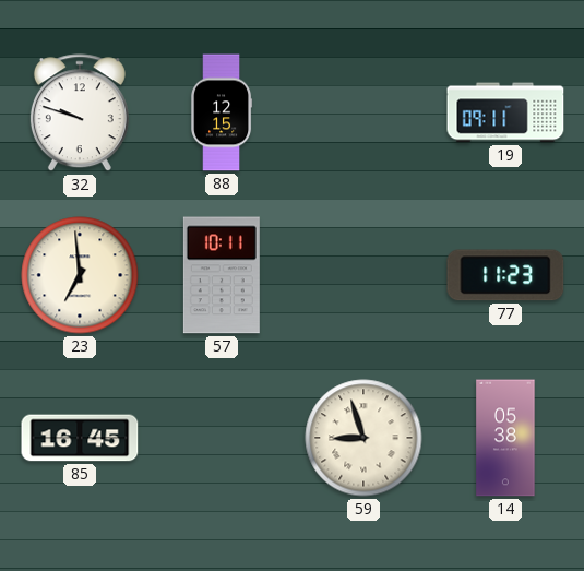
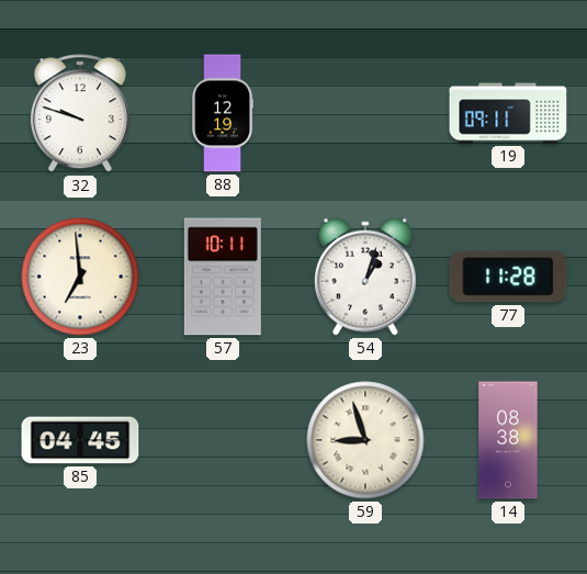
88: 12:15 -> 12:19 (223, 113)
54: none -> 1:03 (365, 277)
77: 11:23 -> 11:28 (508, 277)
85: 16:45 -> 04:45 (80, 440)
14: 05:38 -> 08:38 (508, 440)
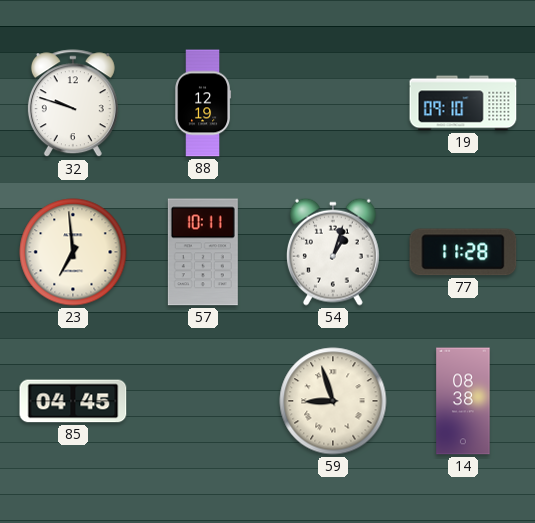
19: 09:11 -> 09:10 (463, 103)
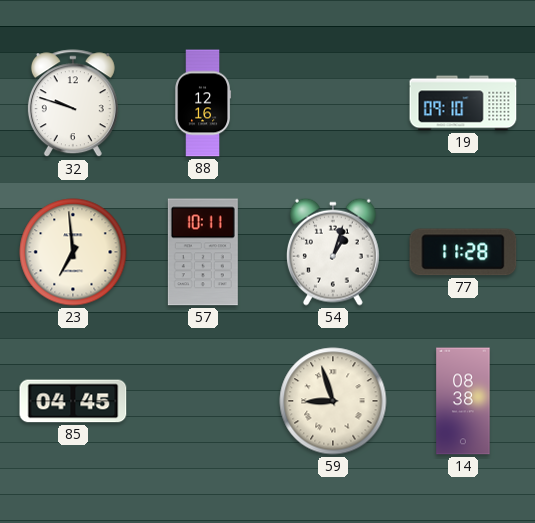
88: 12:19 -> 12:16 (203, 103)
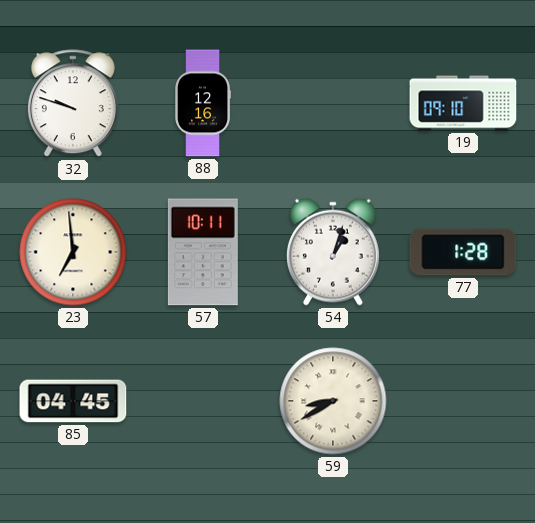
77: 11:28 -> 1:28 (463, 252)
59: 8:57 -> 8:40 (333, 401)
14: 08:38 -> none (463, 401)
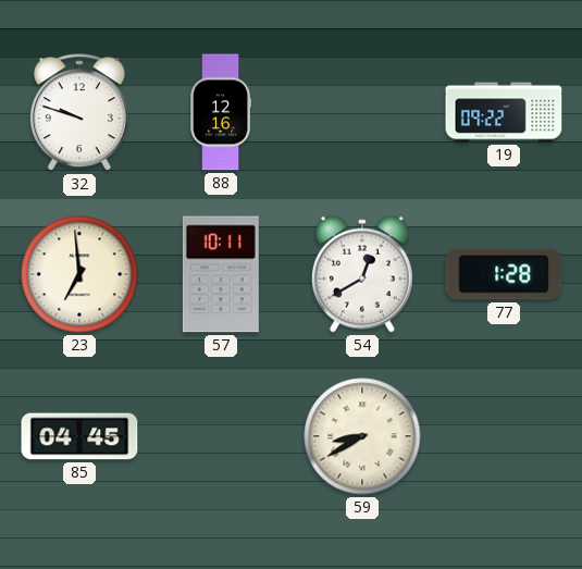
19: 09:10 -> 09:22 (504, 112)
54: 1:03 -> 12:40 (362, 274)
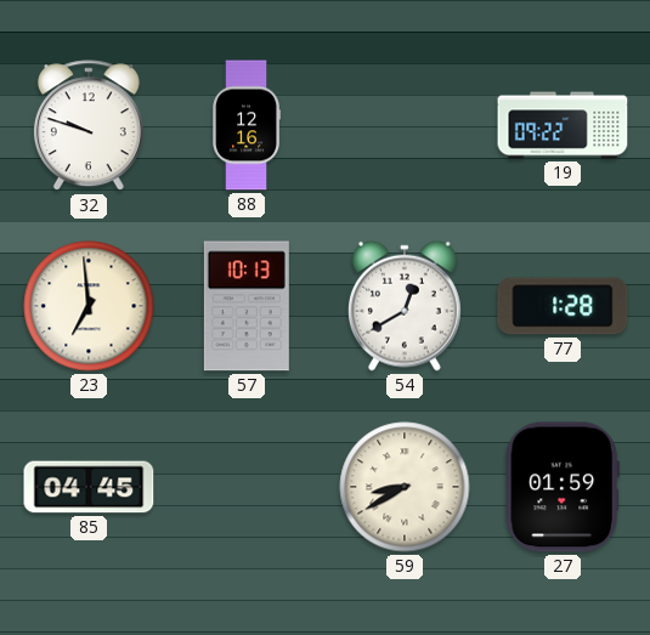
57: 10:11 -> 10:13 (247, 306)
27: none -> 01:59 (563, 487)
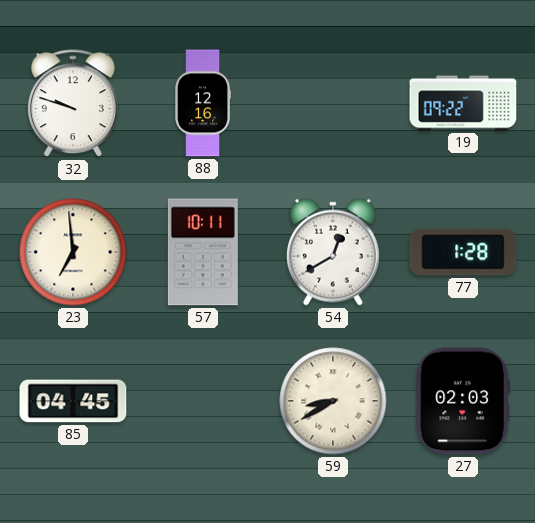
57: 10:13 -> 10:11 (203, 252)
27: 01:59 -> 02:03 (463, 401)
